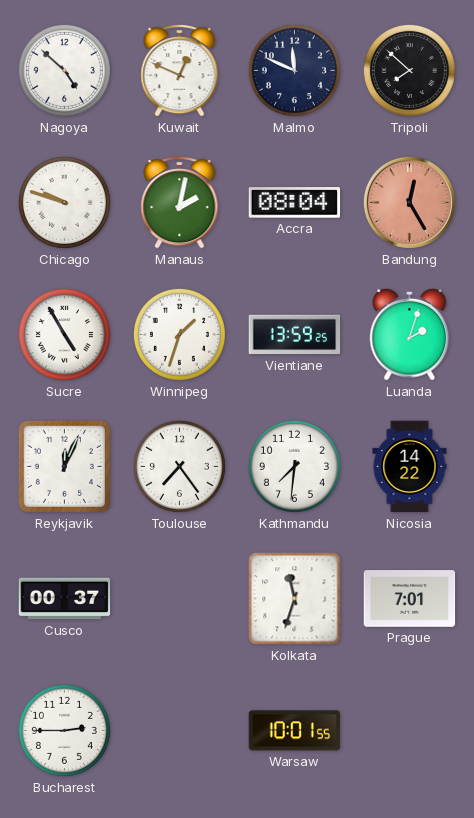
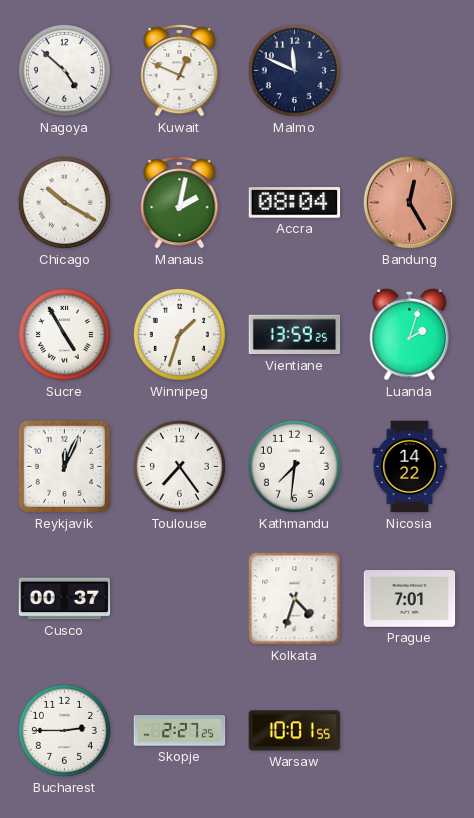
Tripoli: 7:52 -> none (409, 70)
Chicago: 9:48 -> 10:20 (64, 202)
Kolkata: 11:33 -> 4:33 (295, 599)
Skopje: none -> 2:27 (180, 731)
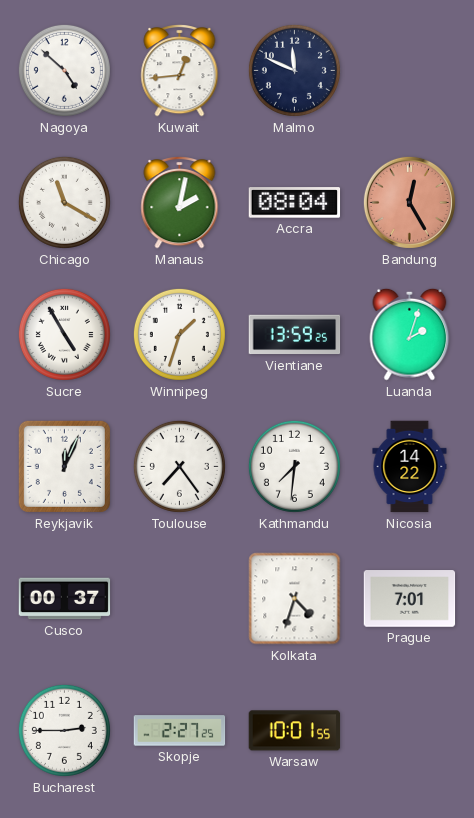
Kuwait: 12:49 -> 12:44 (180, 71)
Chicago: 10:20 -> 11:20 (64, 202)
